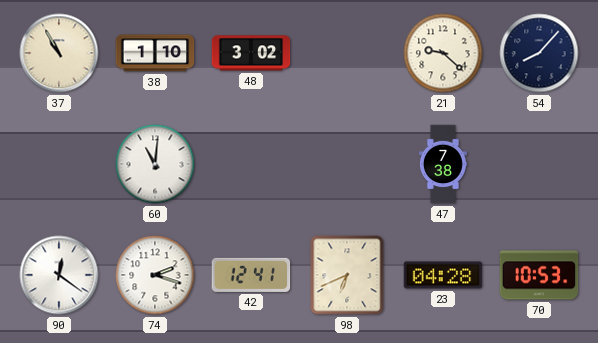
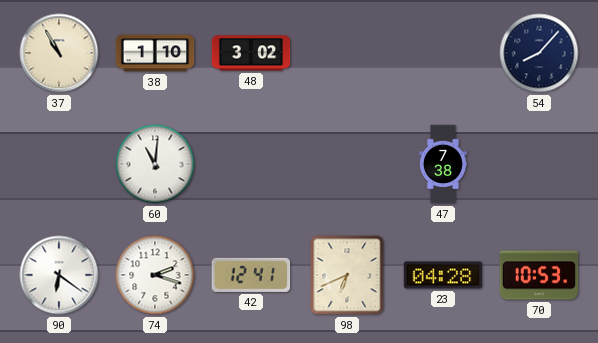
21: 9:22 -> none (443, 53)
90: 12:21 -> 6:21 (59, 275)
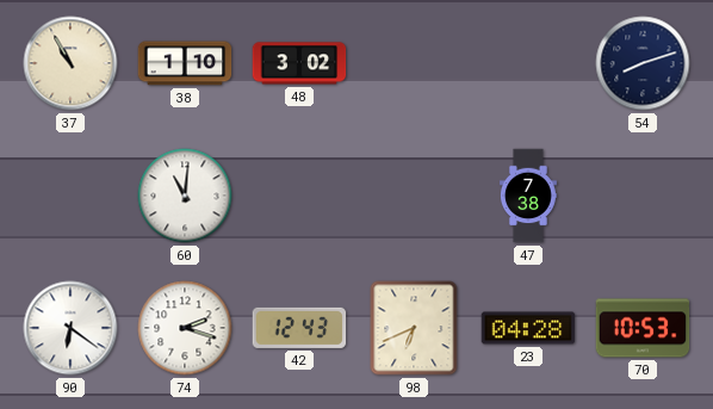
54: 8:07 -> 8:12 (643, 63)
42: 12:41 -> 12:43 (299, 328)
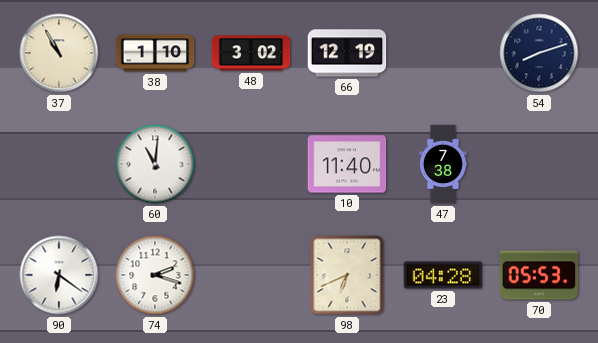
66: none -> 12:19 (347, 53)
10: none -> 11:40 (347, 164)
42: 12:43 -> none (299, 328)
70: 10:53 -> 05:53 (539, 275)
